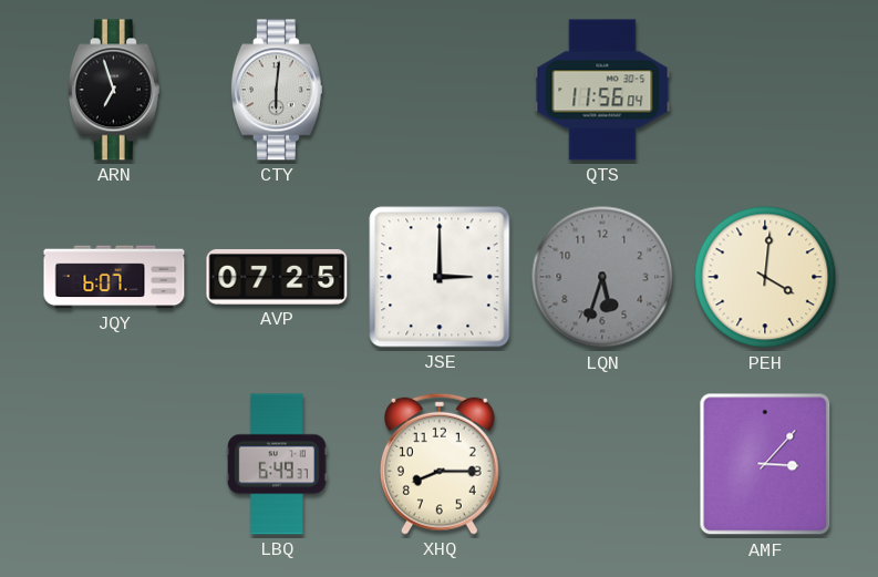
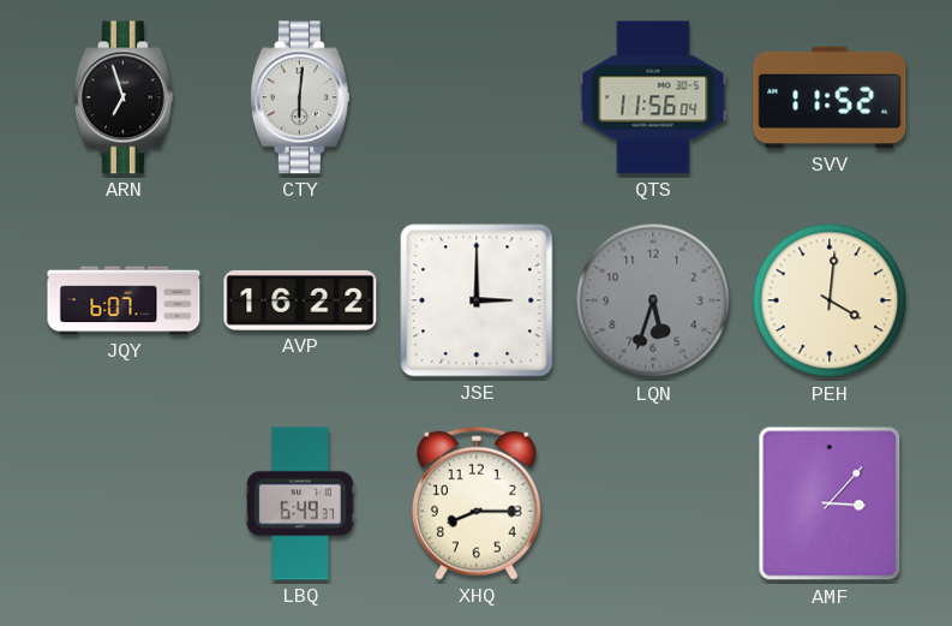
SVV: none -> 11:52 (830, 97)
AVP: 07:25 -> 16:22 (300, 300)
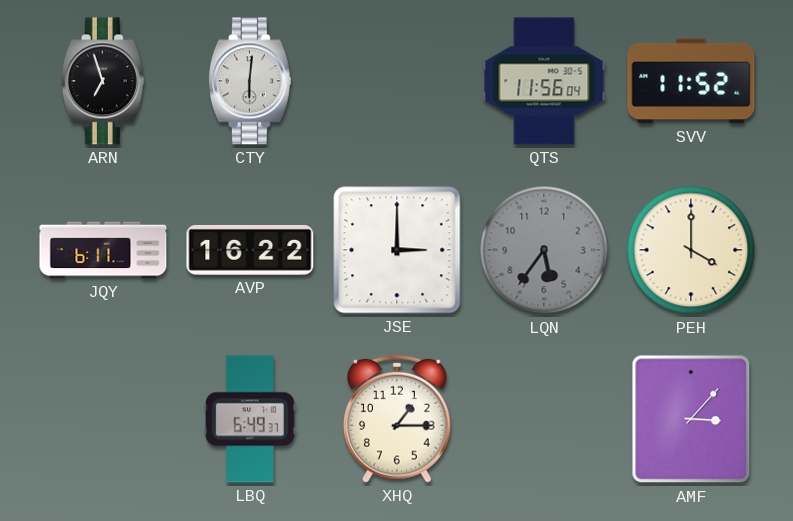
JQY: 6:07 -> 6:11 (103, 250)
LQN: 5:33 -> 5:36 (544, 250)
PEH: 4:01 -> 4:00 (691, 250)
XHQ: 8:15 -> 1:15 (397, 419)
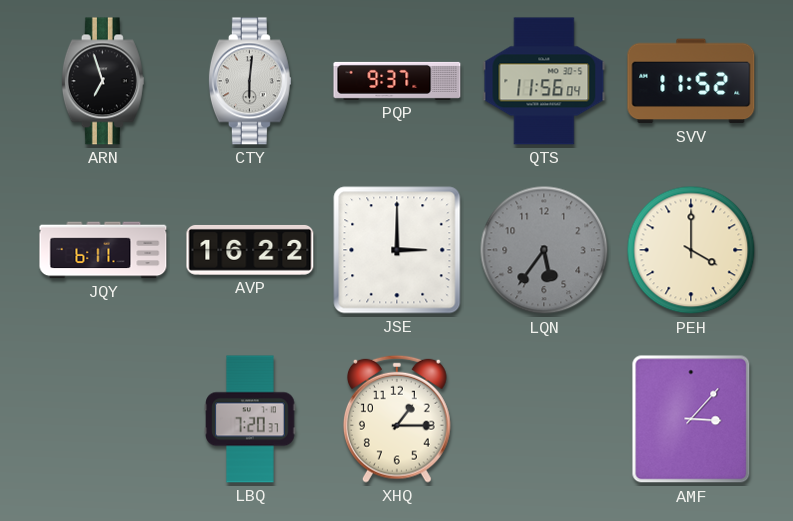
PQP: none -> 9:37 (397, 81)
LBQ: 6:49 -> 7:20 (250, 419)
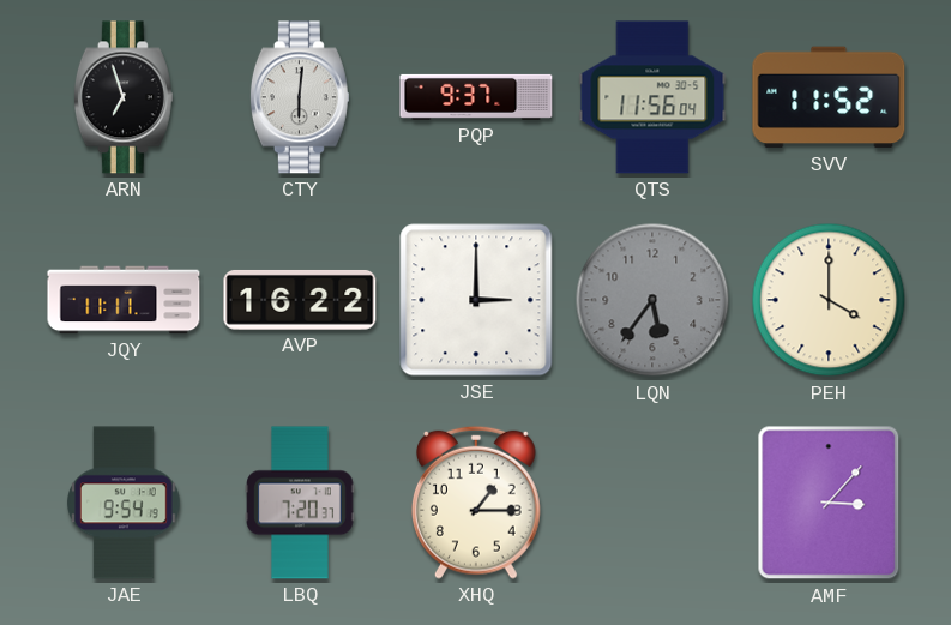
JQY: 6:11 -> 11:11 (124, 300)
JAE: none -> 9:54 (125, 503)
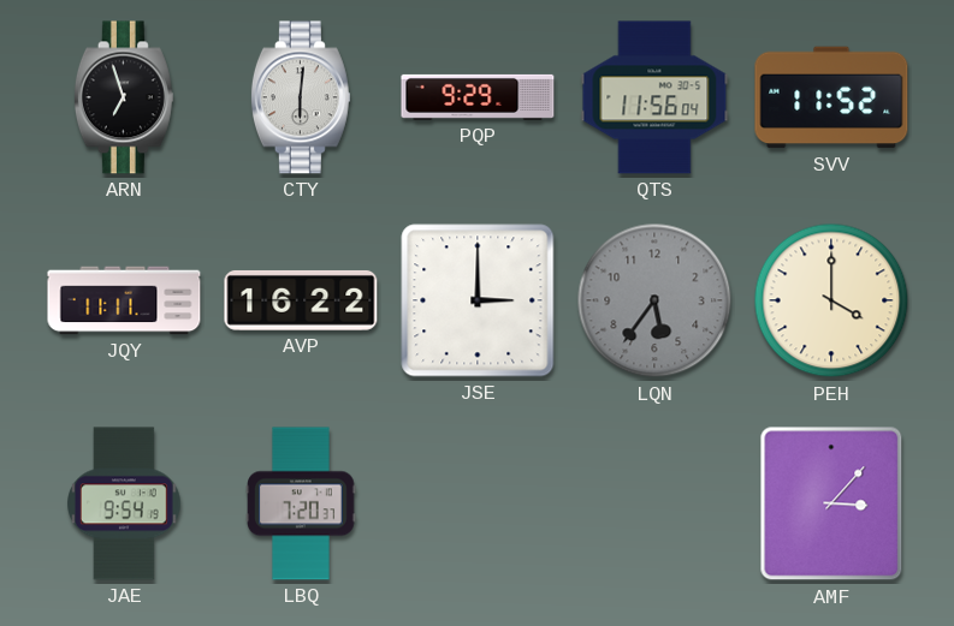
PQP: 9:37 -> 9:29 (478, 97)
XHQ: 1:15 -> none (476, 503)
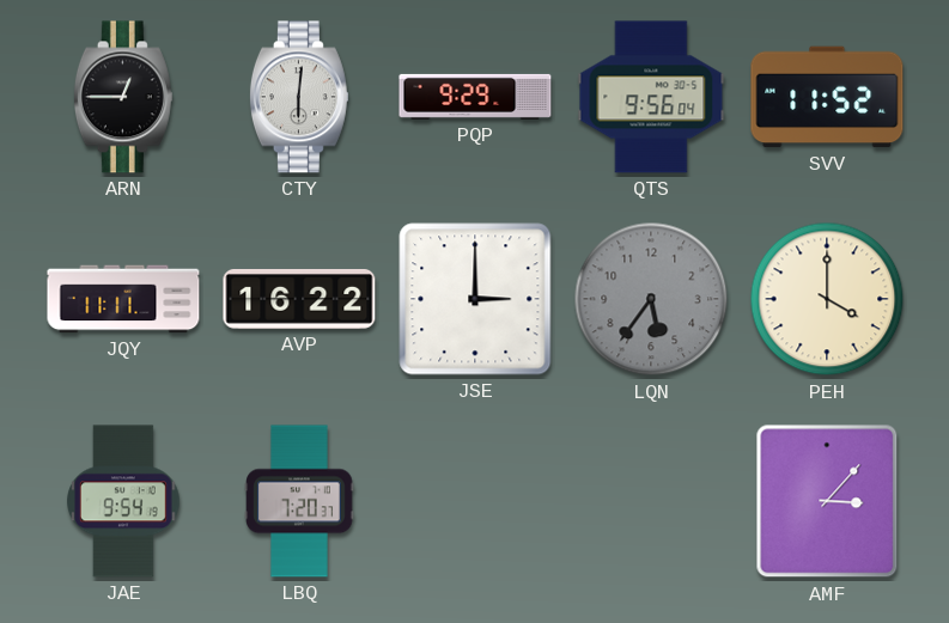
ARN: 6:57 -> 12:45 (123, 97)
QTS: 11:56 -> 9:56 (651, 97)
